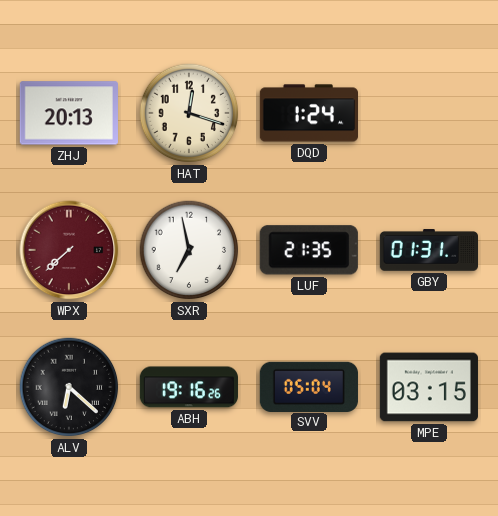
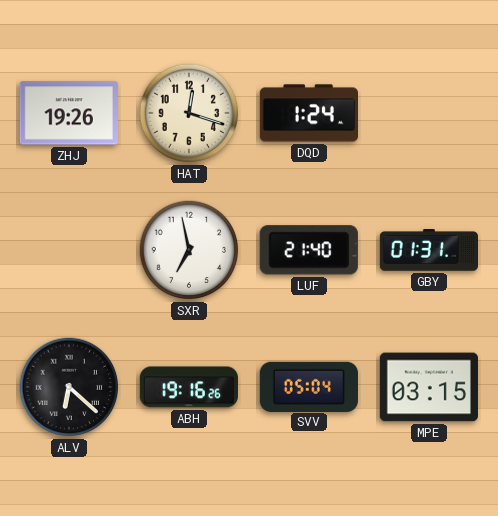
ZHJ: 20:13 -> 19:26 (69, 113)
WPX: 7:38 -> none (69, 250)
LUF: 21:35 -> 21:40 (309, 250)
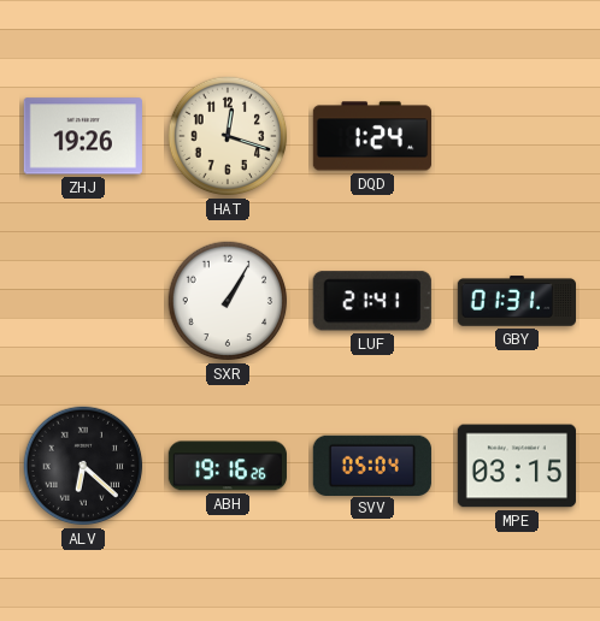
SXR: 6:58 -> 1:05 (228, 301)
LUF: 21:40 -> 21:41 (372, 301)
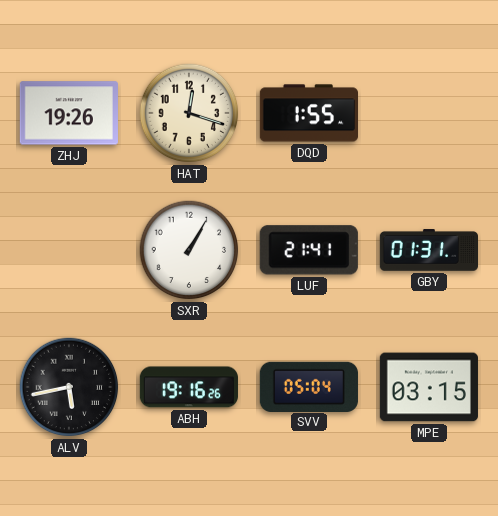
DQD: 1:24 -> 1:55 (308, 113)
ALV: 6:22 -> 5:43 (69, 387)
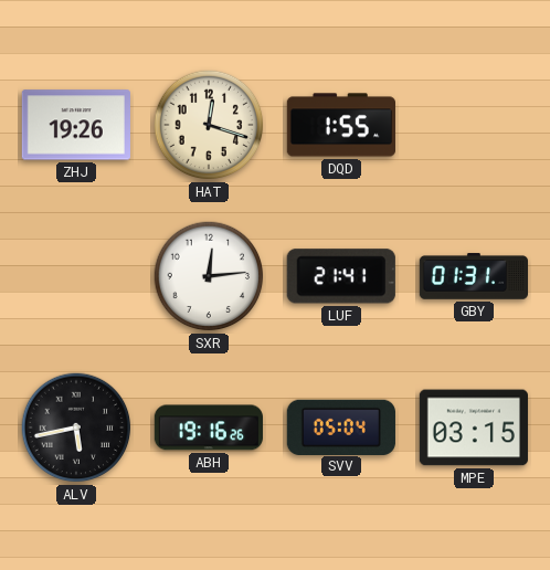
SXR: 1:05 -> 12:14 (209, 276)
